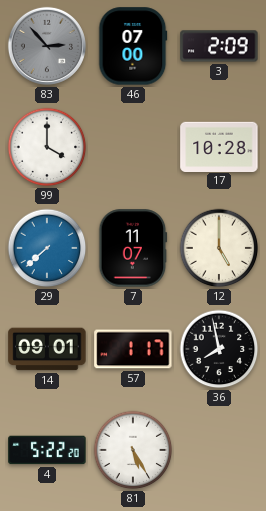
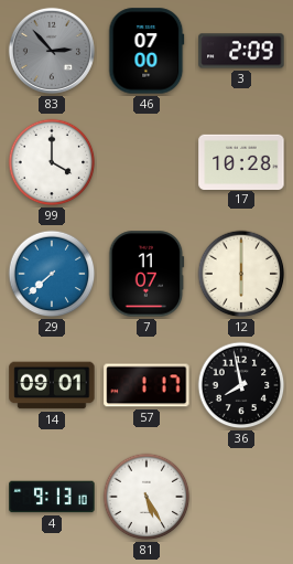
12: 5:00 -> 6:00 (241, 274)
4: 5:22 -> 9:13 (52, 497)
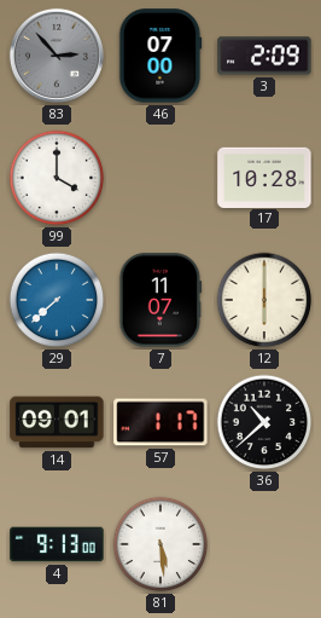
36: 7:58 -> 10:38 (264, 422)
4: 9:13:10 -> 9:13:00 (57, 544)
81: 5:25 -> 5:29 (160, 544)
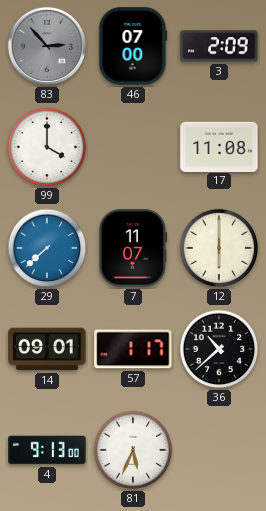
17: 10:28 -> 11:08 (219, 146)
81: 5:29 -> 5:34 (133, 450)
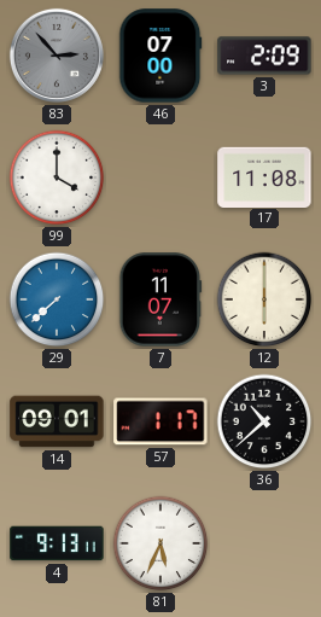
4: 9:13:00 -> 9:13:11 (57, 543)
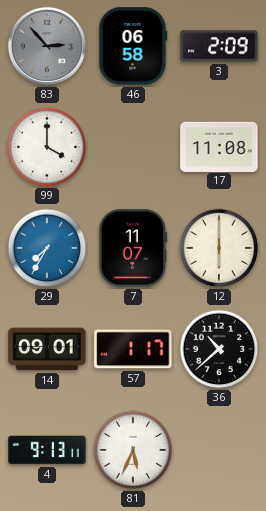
46: 07:00 -> 06:58 (133, 46)
29: 7:38 -> 7:35 (47, 248)
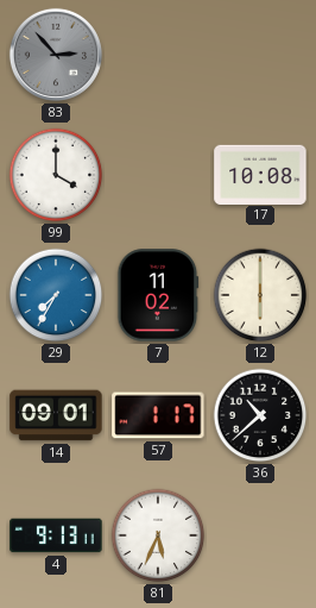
46: 06:58 -> none (133, 46)
3: 2:09 -> none (219, 46)
17: 11:08 -> 10:08 (260, 174)
7: 11:07 -> 11:02 (158, 295)
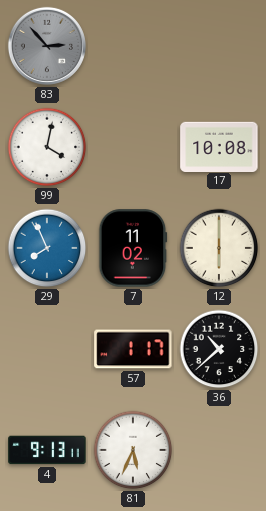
99: 4:00 -> 4:02 (47, 147)
29: 7:35 -> 7:56 (47, 248)
14: 09:01 -> none (56, 415)
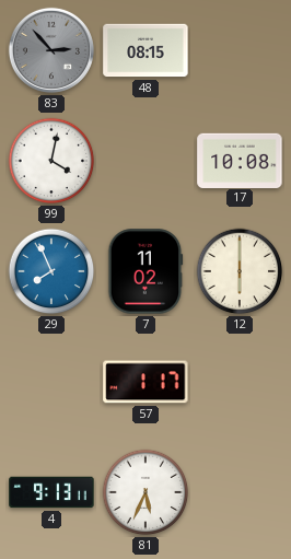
48: none -> 08:15 (145, 50)
36: 10:38 -> none (219, 349)
